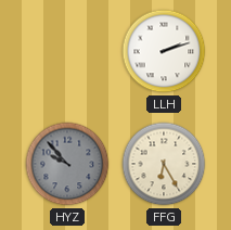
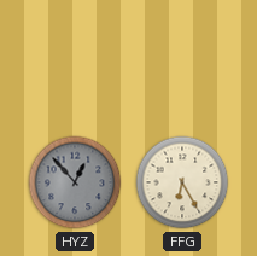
LLH: 2:12 -> none (164, 51)
HYZ: 9:53 -> 12:53 (75, 182)
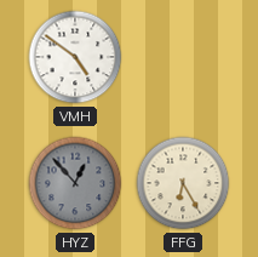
VMH: none -> 4:51 (75, 57)
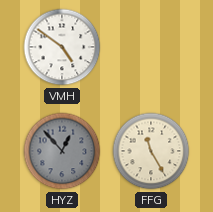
FFG: 6:25 -> 11:25 (151, 151)
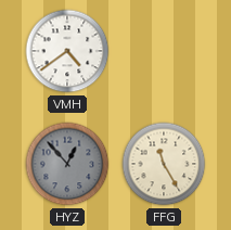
VMH: 4:51 -> 4:39 (67, 51)
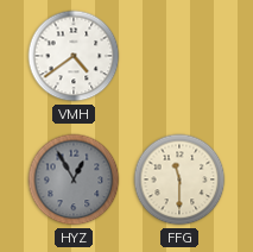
HYZ: 12:53 -> 12:55 (74, 179)
FFG: 11:25 -> 11:30 (179, 179)
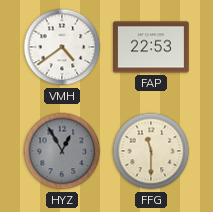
FAP: none -> 22:53 (151, 47)
